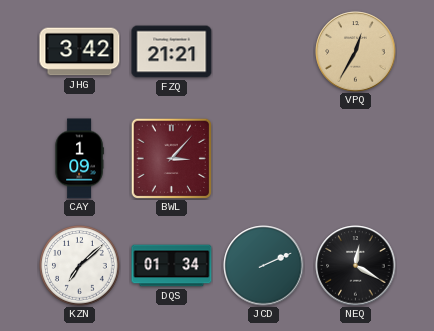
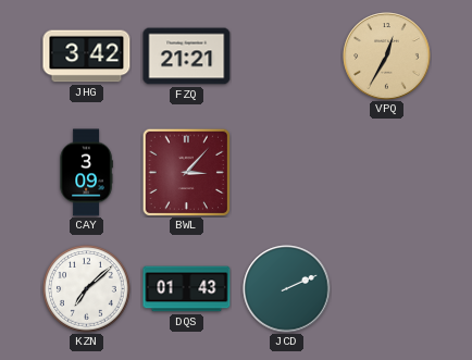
CAY: 1:09 -> 3:09 (86, 173)
DQS: 01:34 -> 01:43 (187, 289)
NEQ: 12:20 -> none (356, 266)
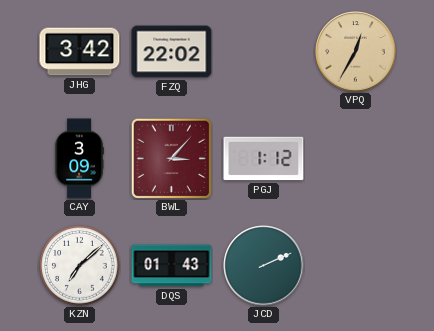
FZQ: 21:21 -> 22:02 (172, 52)
PGJ: none -> 1:12 (264, 159)
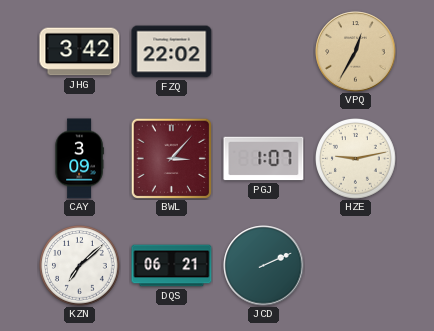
PGJ: 1:12 -> 1:07 (264, 159)
HZE: none -> 9:13 (356, 159)
DQS: 01:43 -> 06:21 (172, 266)
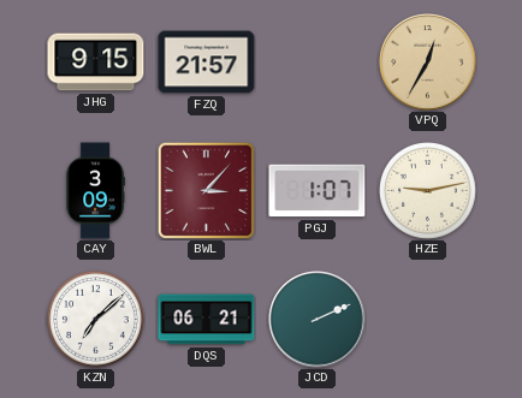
JHG: 3:42 -> 9:15 (96, 63)
FZQ: 22:02 -> 21:57 (207, 63)
